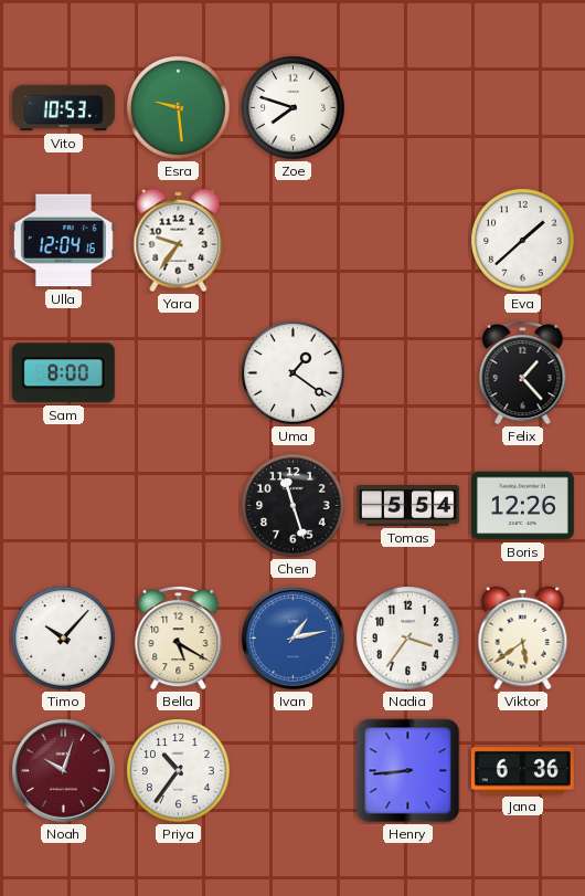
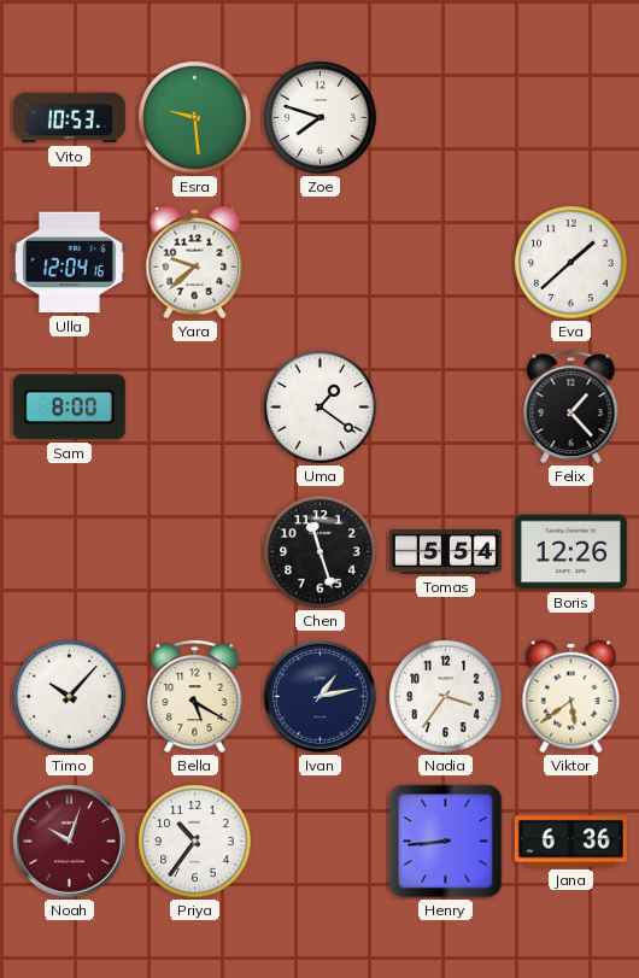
Yara: 9:36 -> 9:38 (195, 263)
Ivan dial: blue -> navy (321, 697)
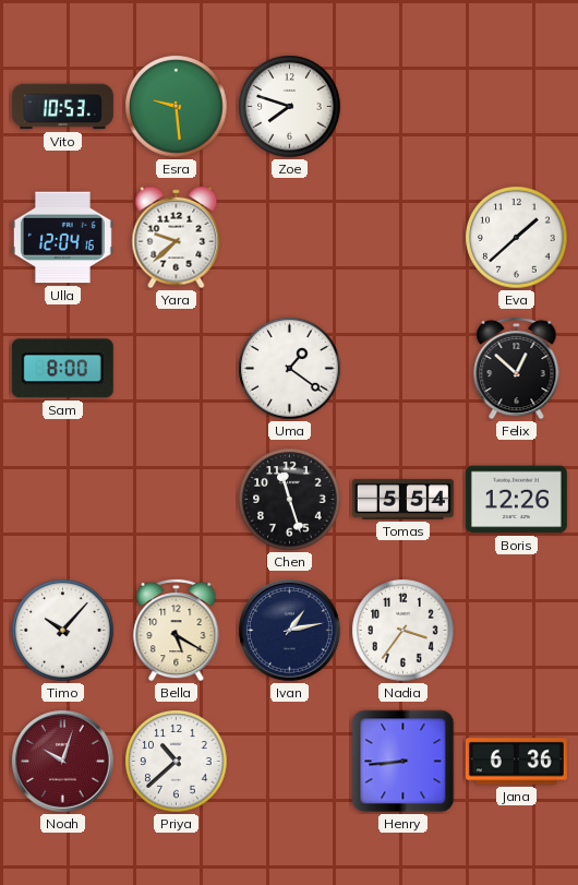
Felix: 1:23 -> 12:52 (517, 368)
Viktor: 5:39 -> none (571, 697)
Priya: 10:36 -> 10:38 (177, 762)
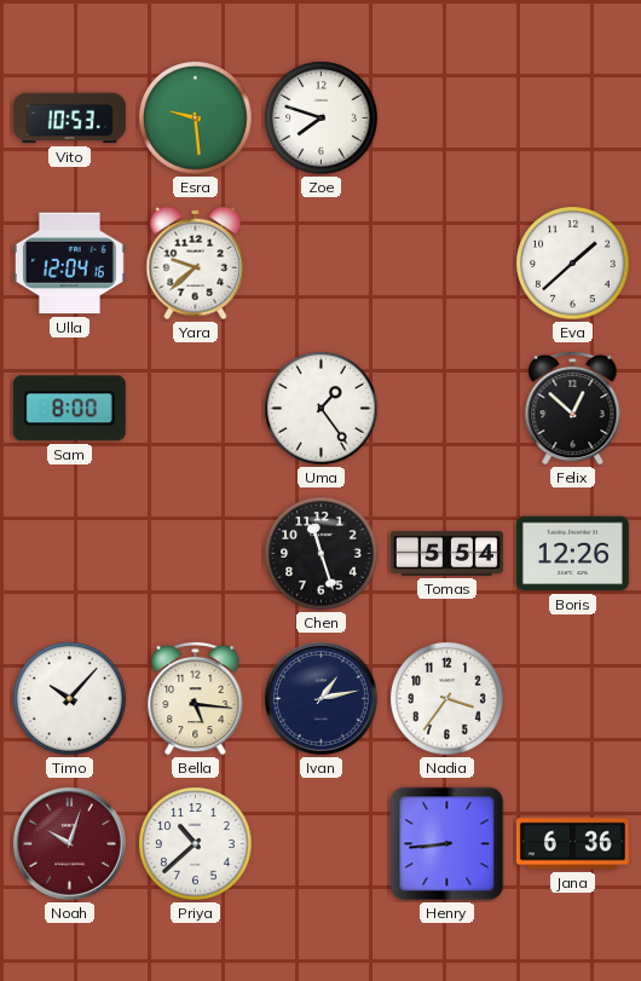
Uma: 1:21 -> 1:24 (322, 409)
Bella: 5:20 -> 5:16 (196, 698)
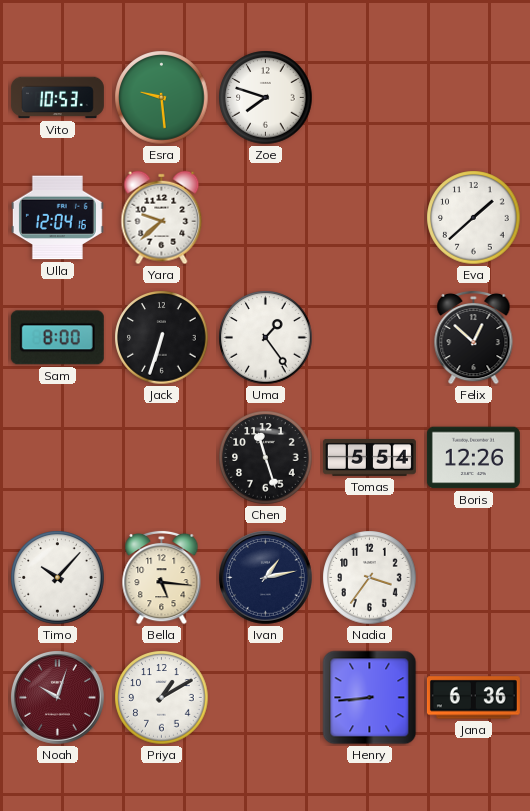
Jack: none -> 6:33 (162, 338)
Priya: 10:38 -> 1:10 (162, 698)
